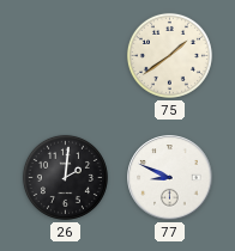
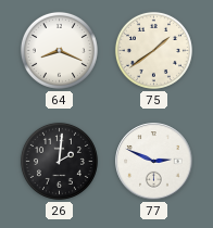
64: none -> 8:19 (59, 50)
77: 8:49 -> 2:49 (154, 162)
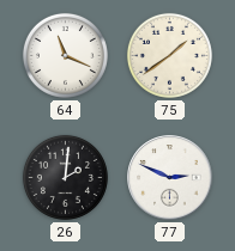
64: 8:19 -> 11:19 (65, 55)
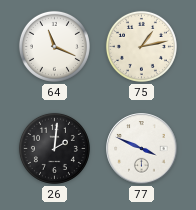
75: 1:39 -> 1:13 (141, 46)
77: 2:49 -> 3:49 (142, 149)
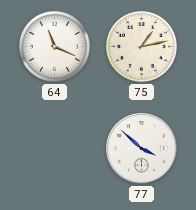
26: 2:01 -> none (54, 148)
77: 3:49 -> 3:52 (142, 149)
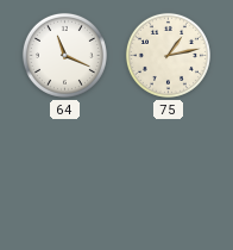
77: 3:52 -> none (142, 149)
